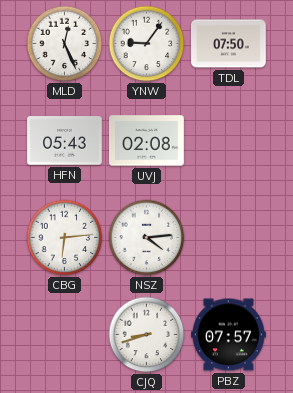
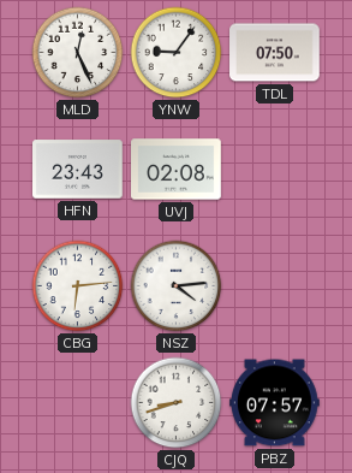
HFN: 05:43 -> 23:43 (78, 170)
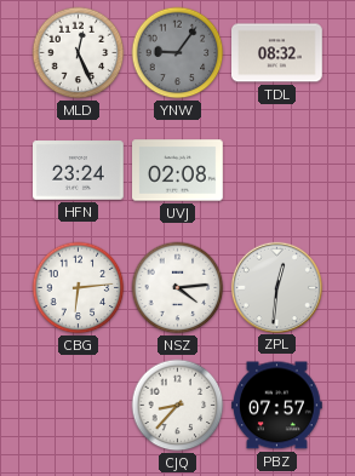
YNW dial: white -> grey (178, 53)
TDL: 07:50 -> 08:32 (277, 53)
HFN: 23:43 -> 23:24 (79, 171)
ZPL: none -> 12:31 (276, 287)
CJQ: 8:42 -> 8:37 (178, 406)
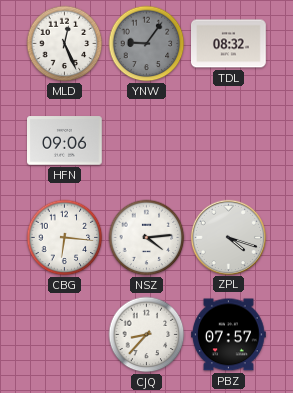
HFN: 23:24 -> 09:06 (65, 141)
UVJ: 02:08 -> none (178, 171)
CBG: 6:14 -> 6:16 (65, 238)
ZPL: 12:31 -> 4:18 (228, 237)
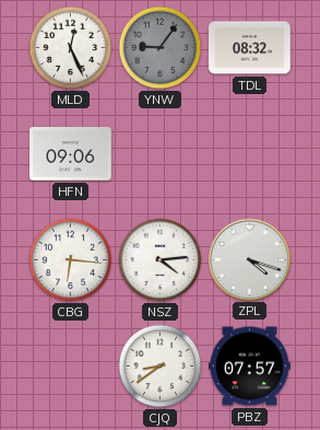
CJQ: 8:37 -> 8:39 (161, 367)
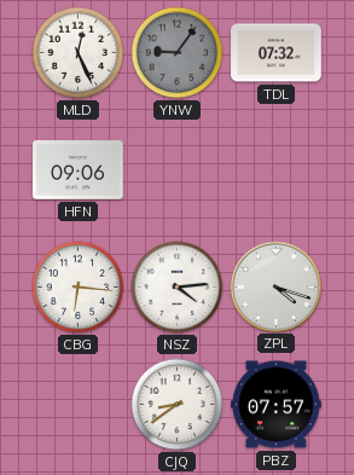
TDL: 08:32 -> 07:32 (277, 53)
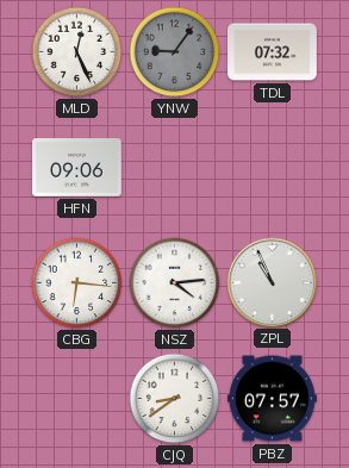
ZPL: 4:18 -> 10:56 (272, 282)
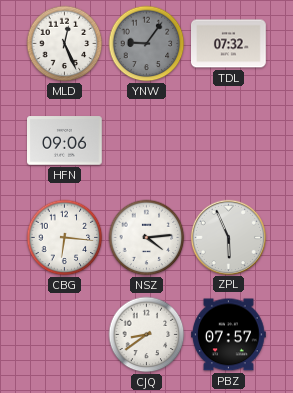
ZPL: 10:56 -> 5:56 (228, 237)
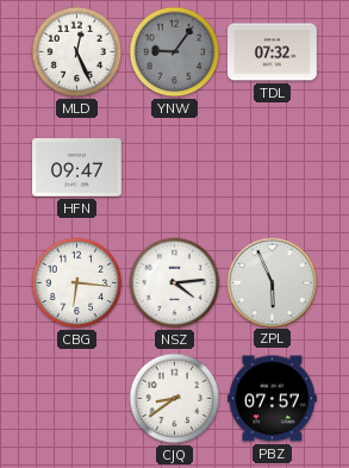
HFN: 09:06 -> 09:47 (77, 168)
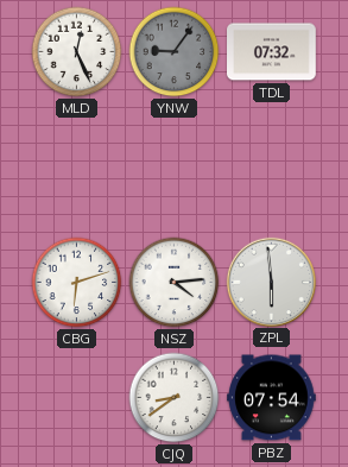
HFN: 09:47 -> none (77, 168)
CBG: 6:16 -> 6:12 (77, 283)
ZPL: 5:56 -> 5:59 (271, 282)
PBZ: 07:57 -> 07:54 (272, 398)
